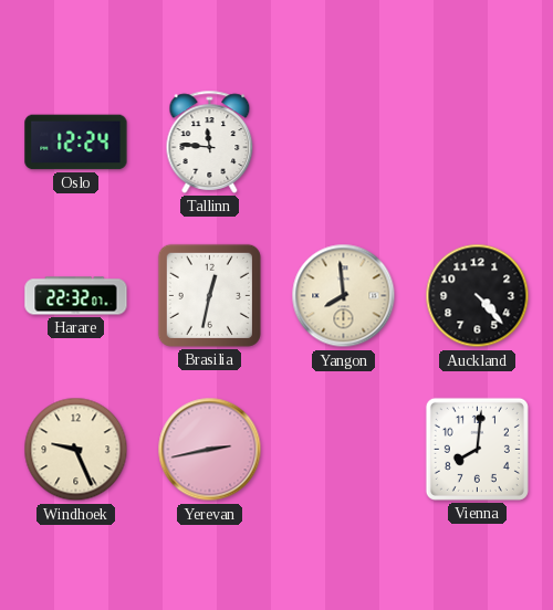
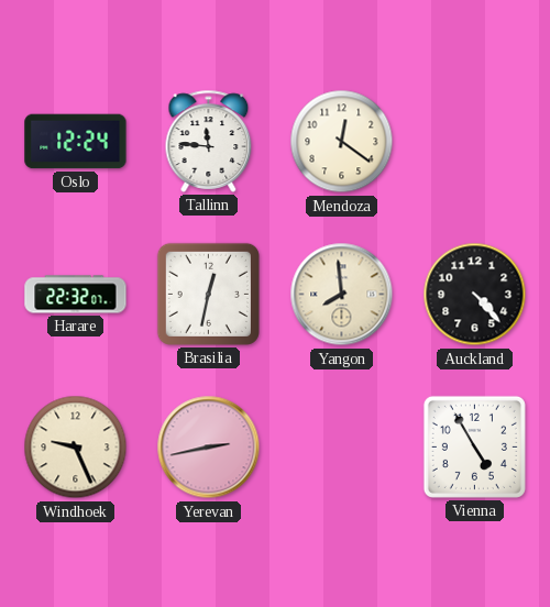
Mendoza: none -> 12:21 (342, 142)
Vienna: 8:01 -> 4:55 (474, 446)
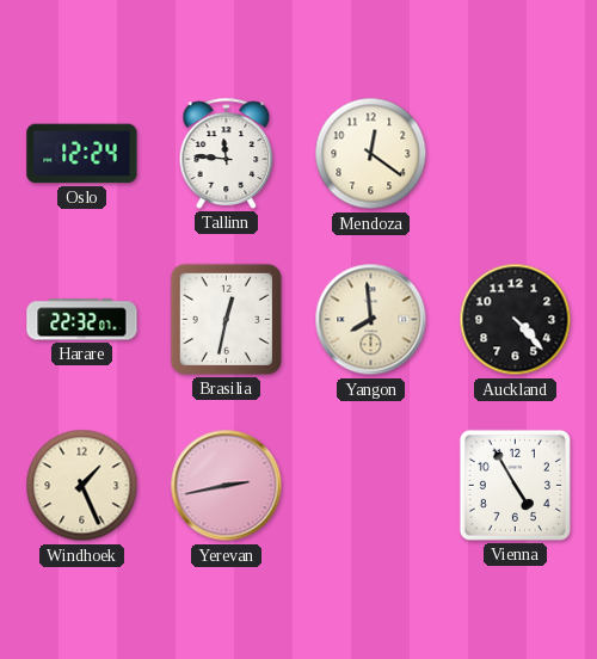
Windhoek: 9:26 -> 1:26 (82, 486)
